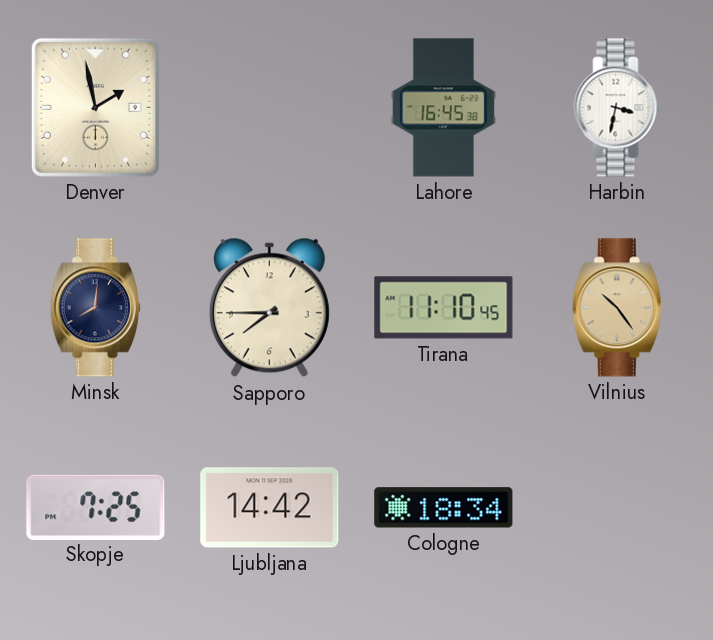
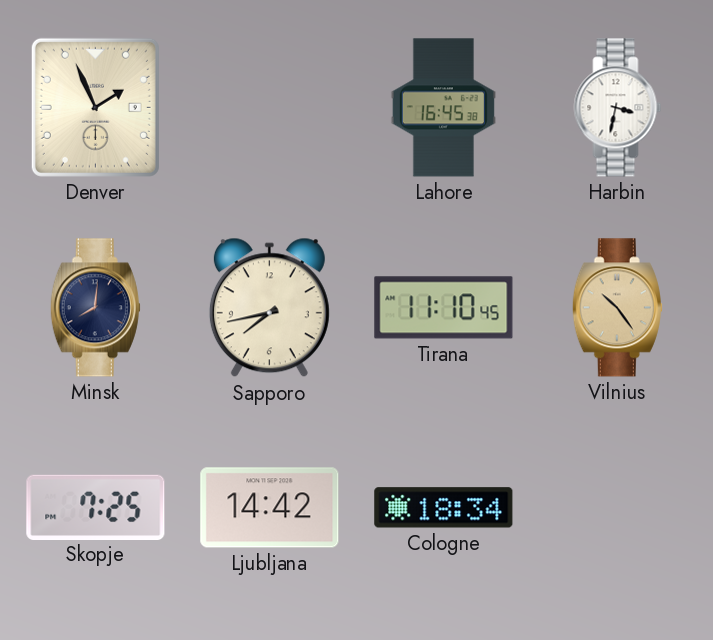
Denver: 1:58 -> 1:56 (95, 107)
Sapporo: 7:45 -> 7:43 (269, 308)
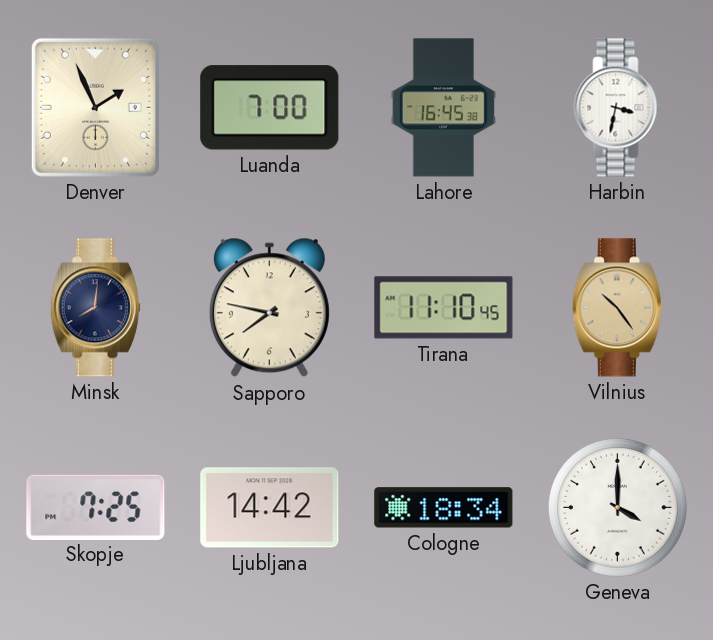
Luanda: none -> 7:00 (270, 108)
Sapporo: 7:43 -> 7:47 (269, 308)
Geneva: none -> 4:00 (617, 507)
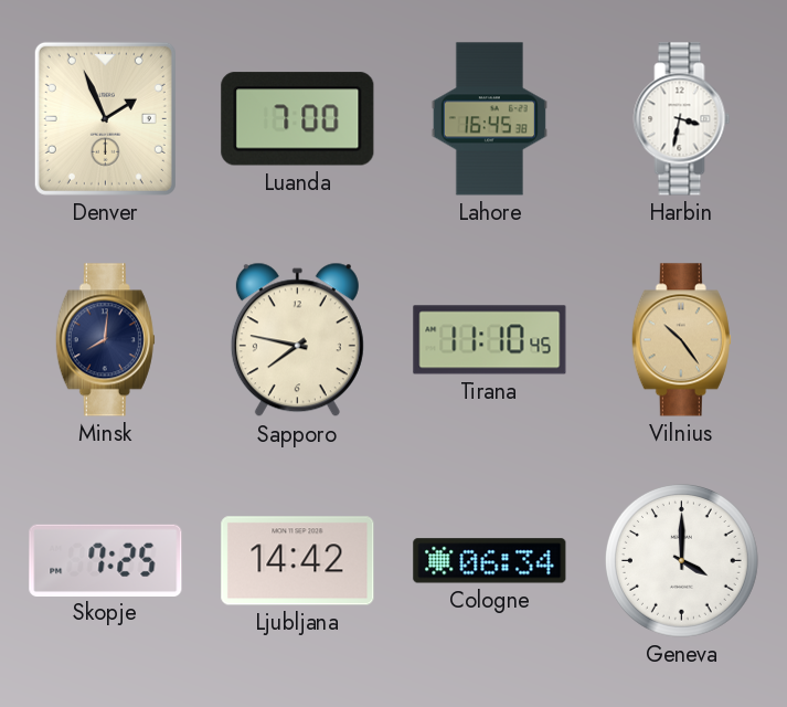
Cologne: 18:34 -> 06:34 (490, 561)
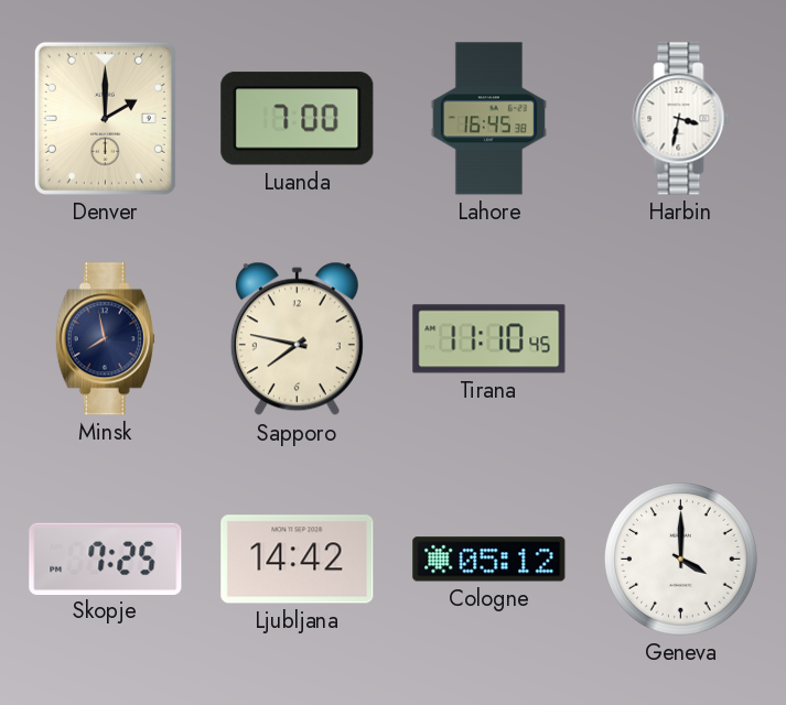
Denver: 1:56 -> 2:00 (105, 118)
Minsk: 8:01 -> 7:58 (105, 339)
Vilnius: 10:24 -> none (681, 340)
Cologne: 06:34 -> 05:12 (489, 560)
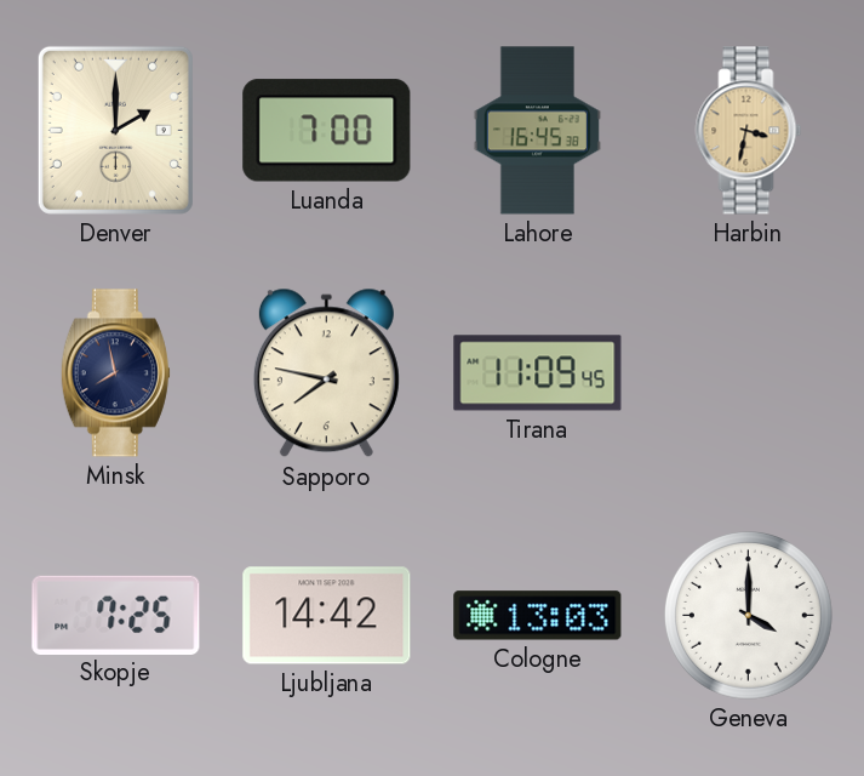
Harbin dial: white -> champagne (749, 131)
Tirana: 11:10 -> 11:09 (538, 373)
Cologne: 05:12 -> 13:03 (538, 616)
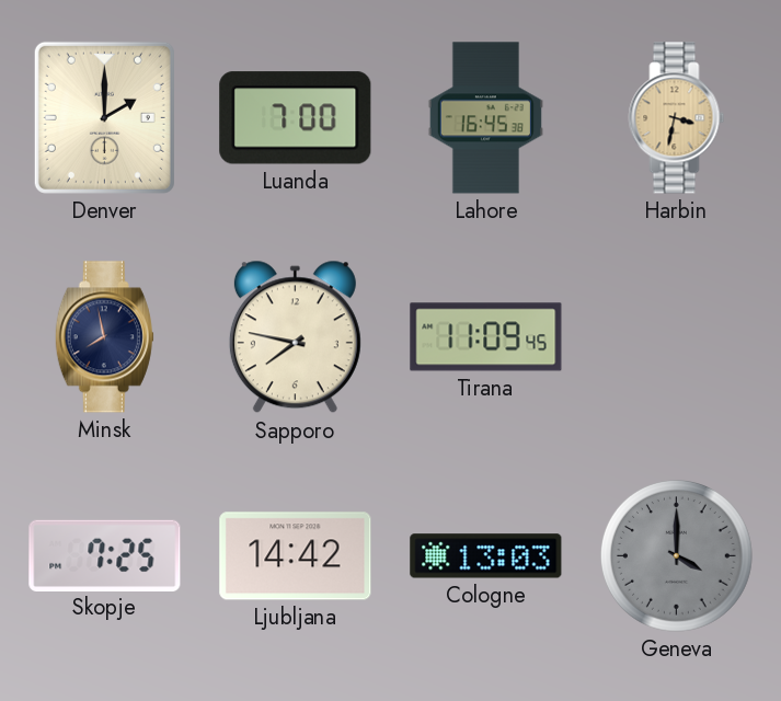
Geneva dial: white -> grey (676, 555)
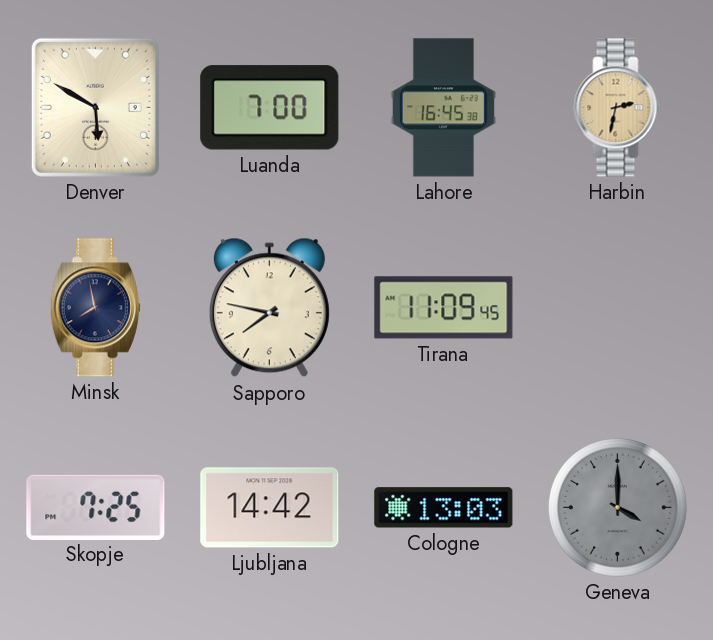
Denver: 2:00 -> 5:50 (95, 107)
Harbin: 3:32 -> 2:32 (618, 108)
